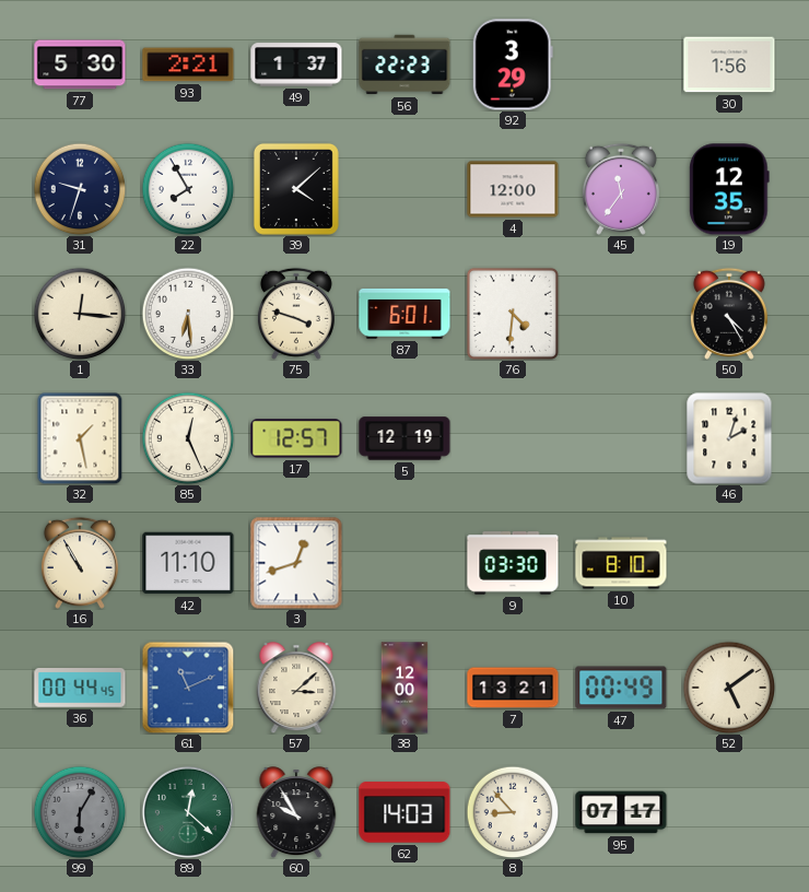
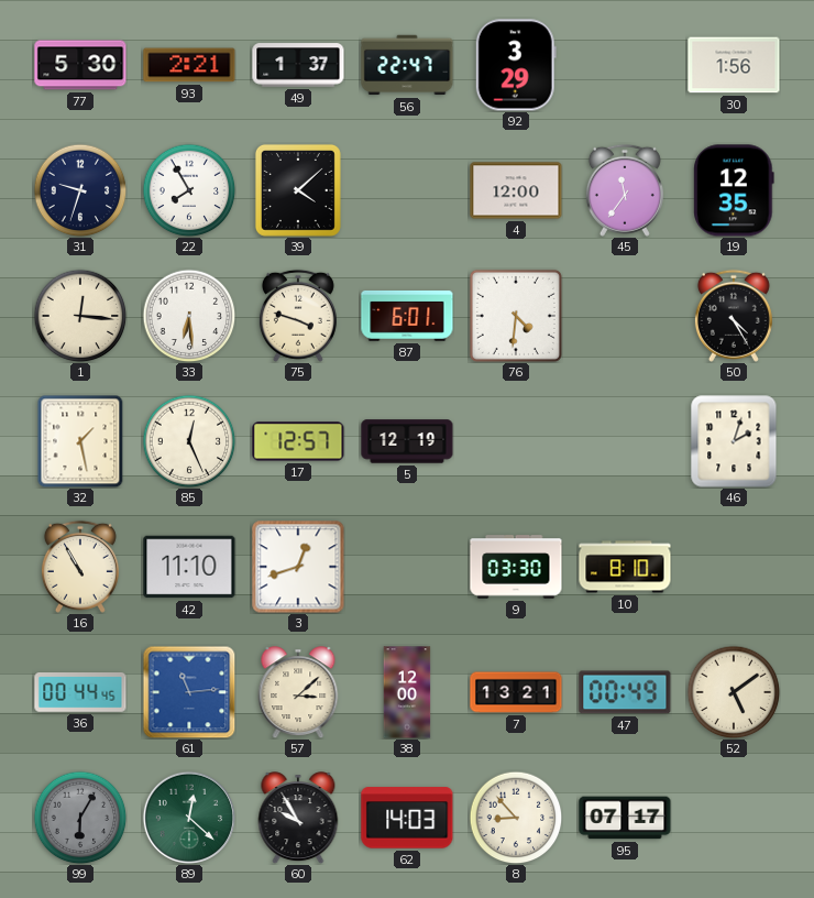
56: 22:23 -> 22:47 (407, 65)
61: 11:11 -> 11:14 (189, 692)
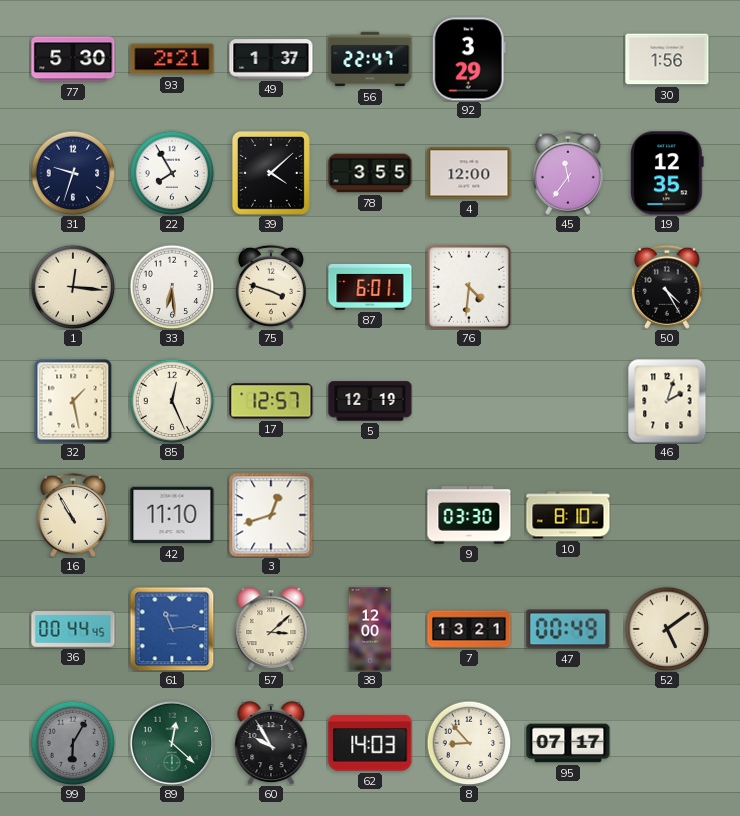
78: none -> 3:55 (370, 173)
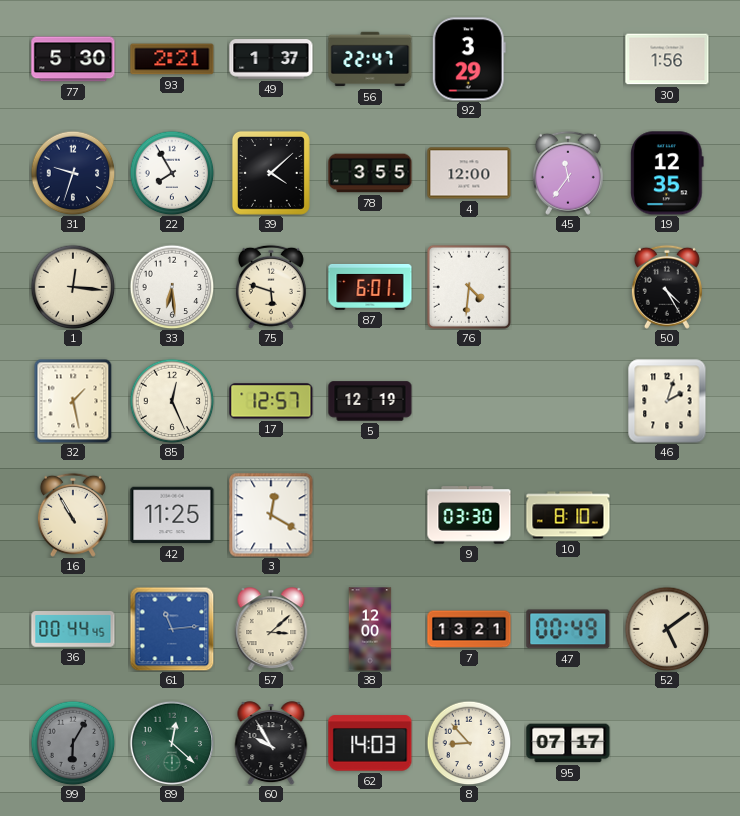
75: 3:48 -> 5:48 (271, 287)
42: 11:10 -> 11:25 (172, 515)
3: 12:42 -> 12:20 (271, 515)
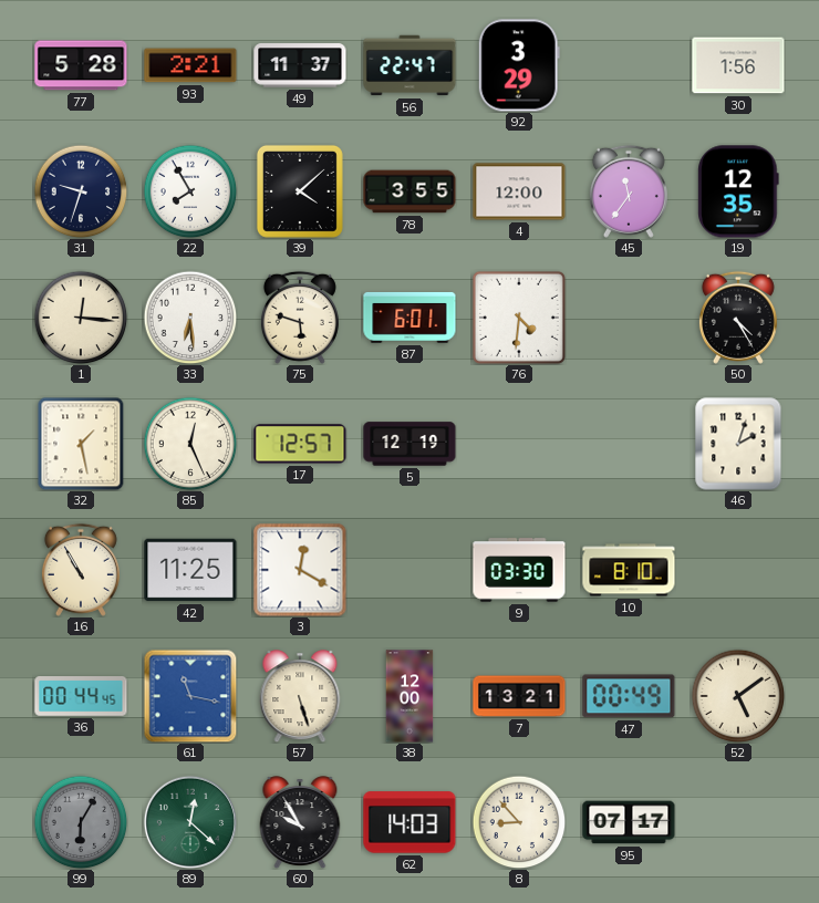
77: 5:30 -> 5:28 (81, 65)
49: 1:37 -> 11:37 (300, 65)
61: 11:14 -> 11:17 (190, 696)
57: 3:08 -> 5:27 (300, 696)
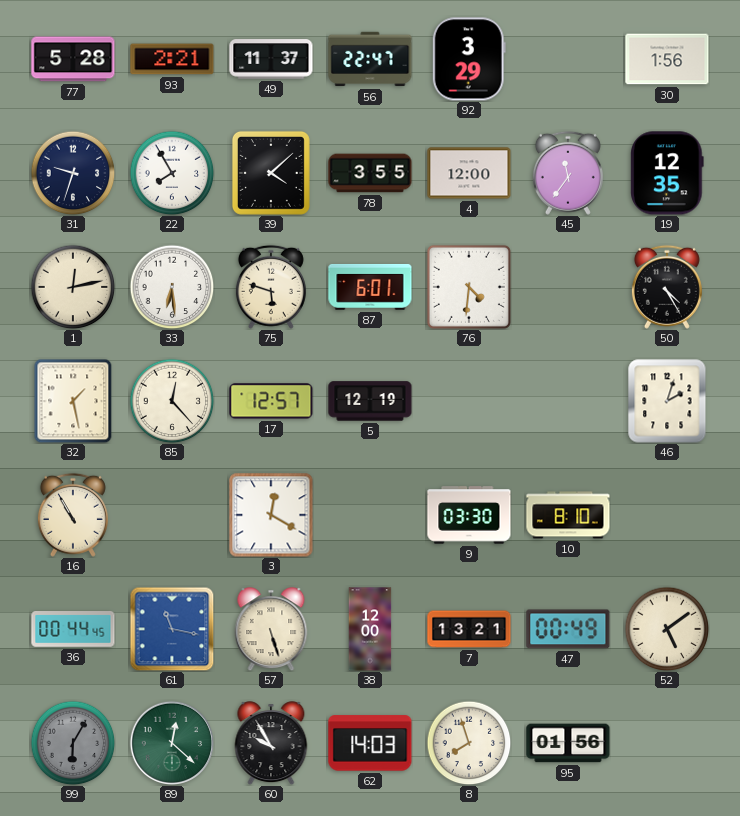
1: 12:16 -> 12:13 (73, 287)
85: 12:26 -> 12:23 (172, 401)
42: 11:25 -> none (190, 570)
8: 8:53 -> 7:57 (469, 743)
95: 07:17 -> 01:56 (568, 743)
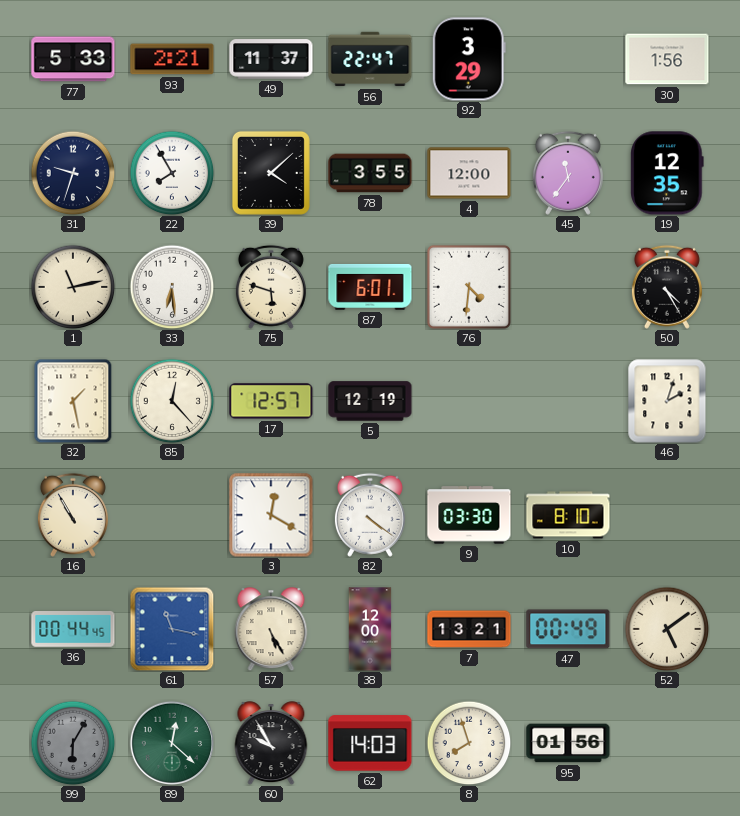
77: 5:28 -> 5:33 (73, 59)
1: 12:13 -> 11:13 (73, 287)
82: none -> 4:21 (370, 515)
57: 5:27 -> 5:25 (271, 629)
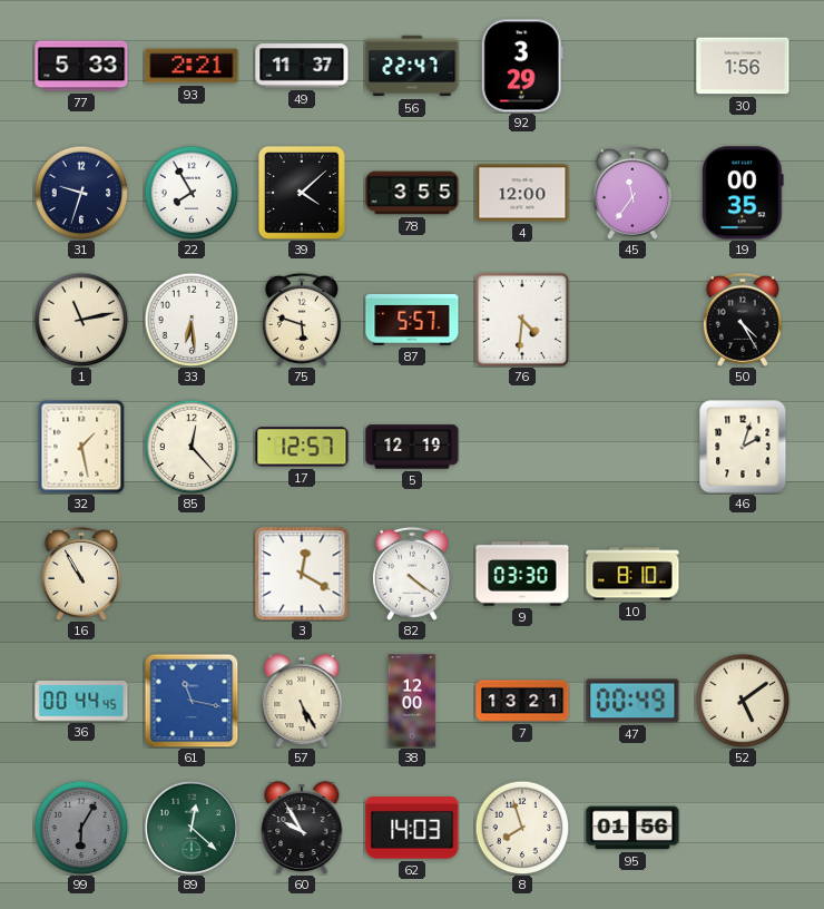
19: 12:35 -> 00:35 (743, 193)
87: 6:01 -> 5:57 (412, 320)
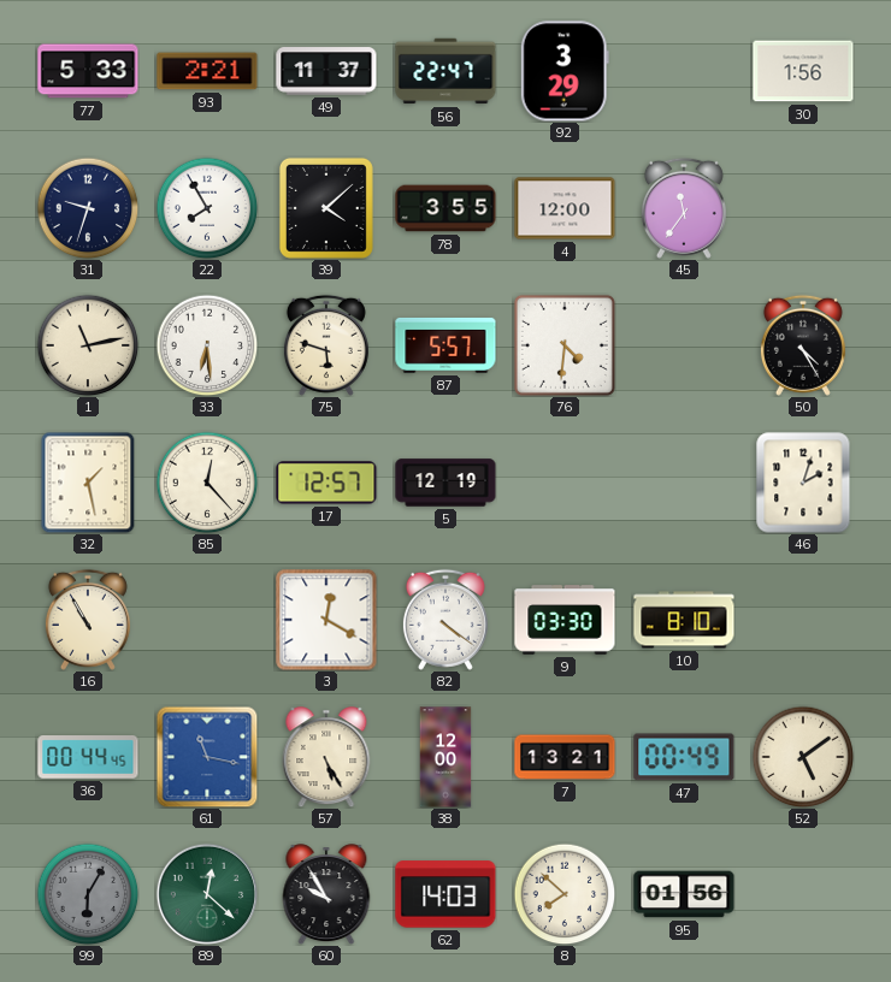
19: 00:35 -> none (743, 193)
8: 7:57 -> 7:52 (565, 894)
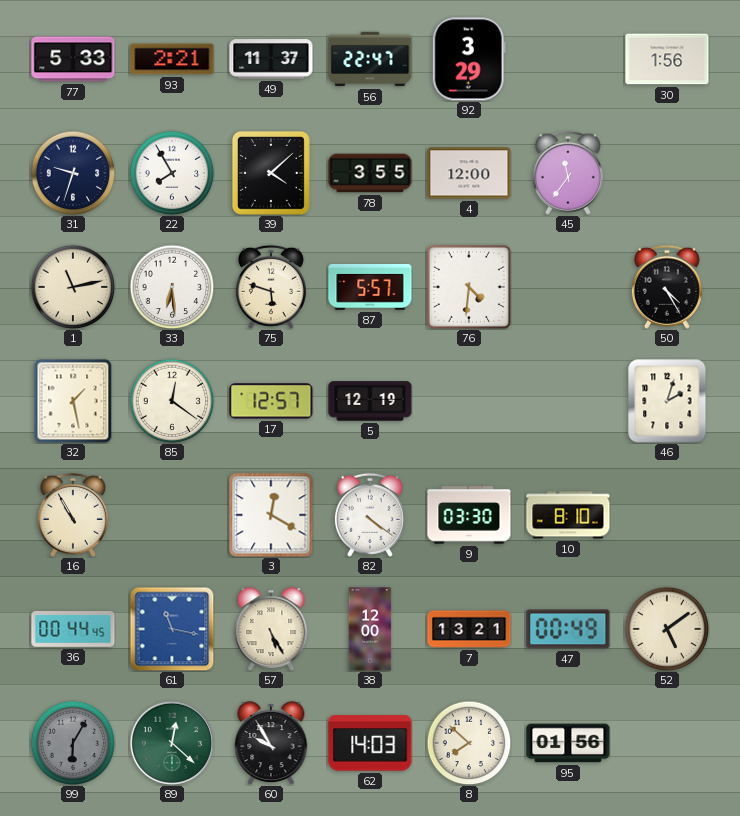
85: 12:23 -> 12:21 (172, 401)
